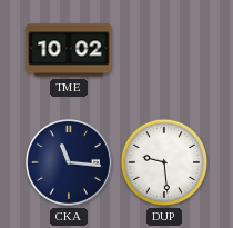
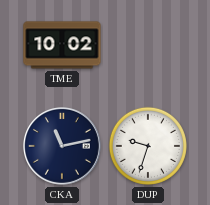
CKA: 11:16 -> 11:13 (62, 146)
DUP: 9:29 -> 9:33 (148, 146)
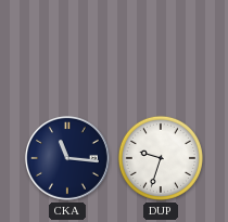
TME: 10:02 -> none (62, 45)
CKA: 11:13 -> 11:16 (67, 158)
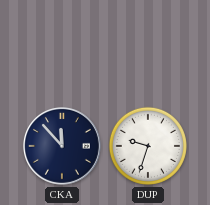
CKA: 11:16 -> 11:53 (62, 146)
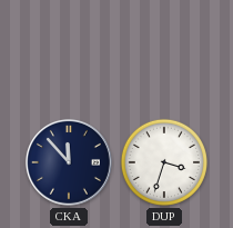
DUP: 9:33 -> 3:33 (164, 162)
